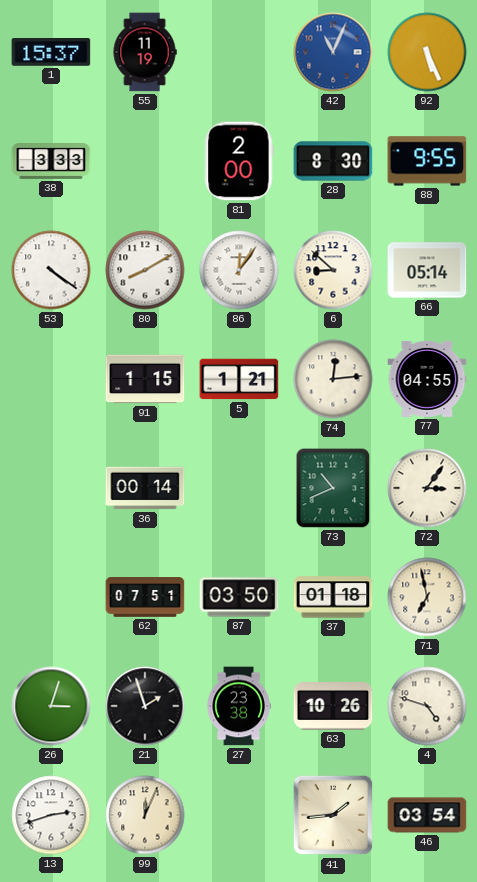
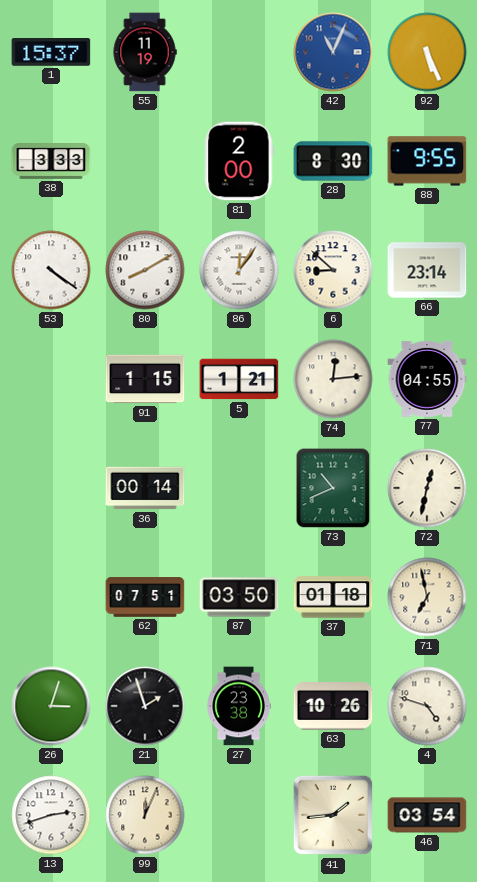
66: 05:14 -> 23:14 (427, 270)
72: 3:06 -> 12:32 (427, 488)
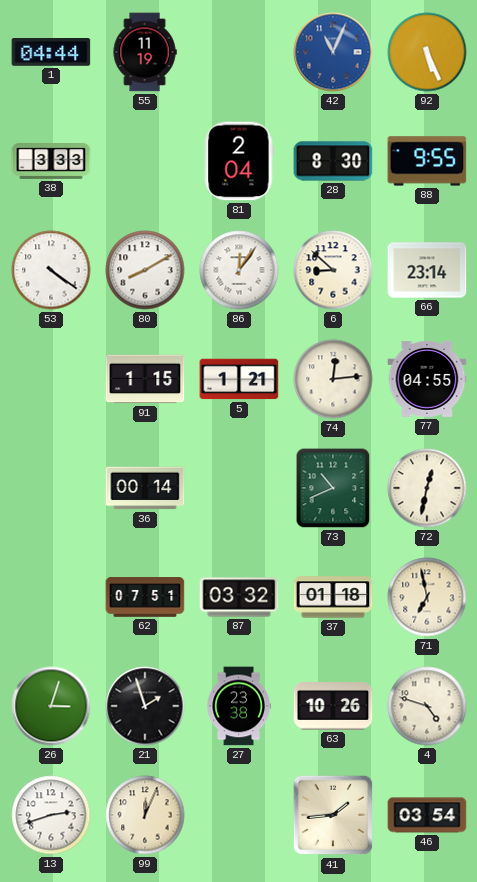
1: 15:37 -> 04:44 (51, 53)
81: 2:00 -> 2:04 (239, 161)
87: 03:50 -> 03:32 (239, 597)
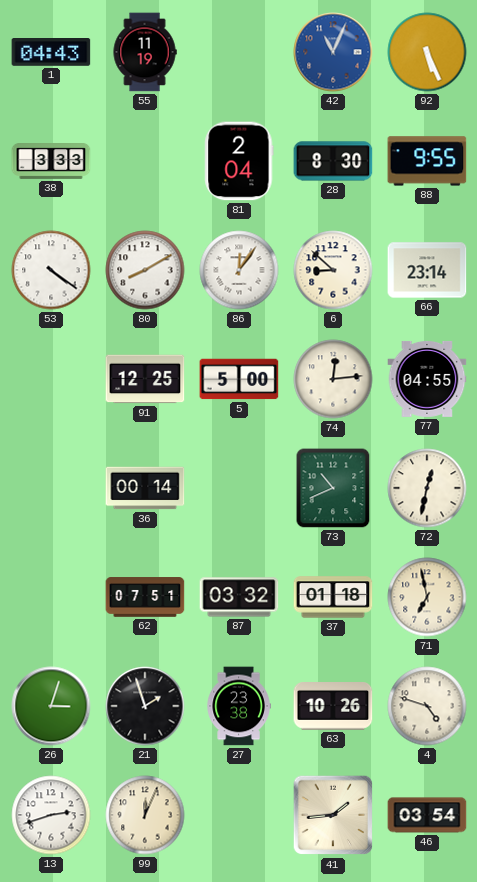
1: 04:44 -> 04:43 (51, 53)
91: 1:15 -> 12:25 (145, 379)
5: 1:21 -> 5:00 (239, 379)
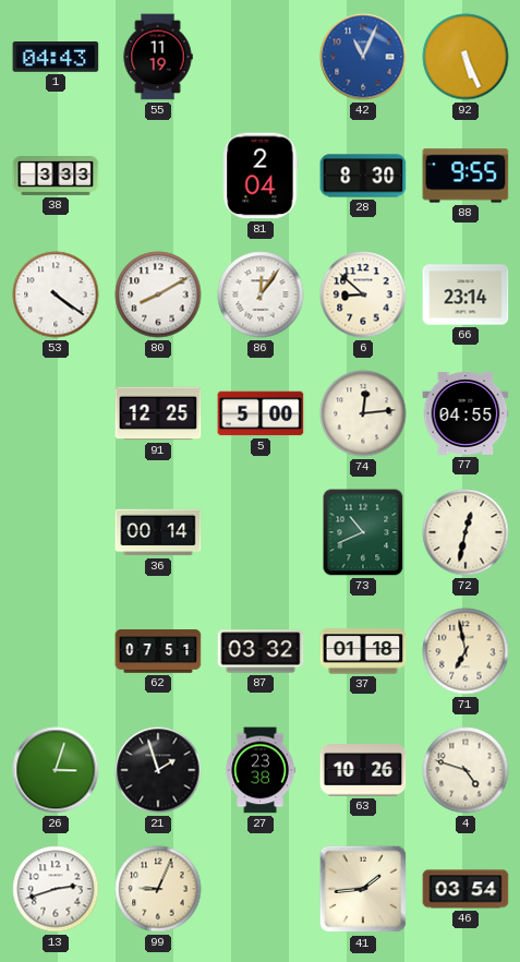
99: 12:04 -> 9:04 (158, 889)
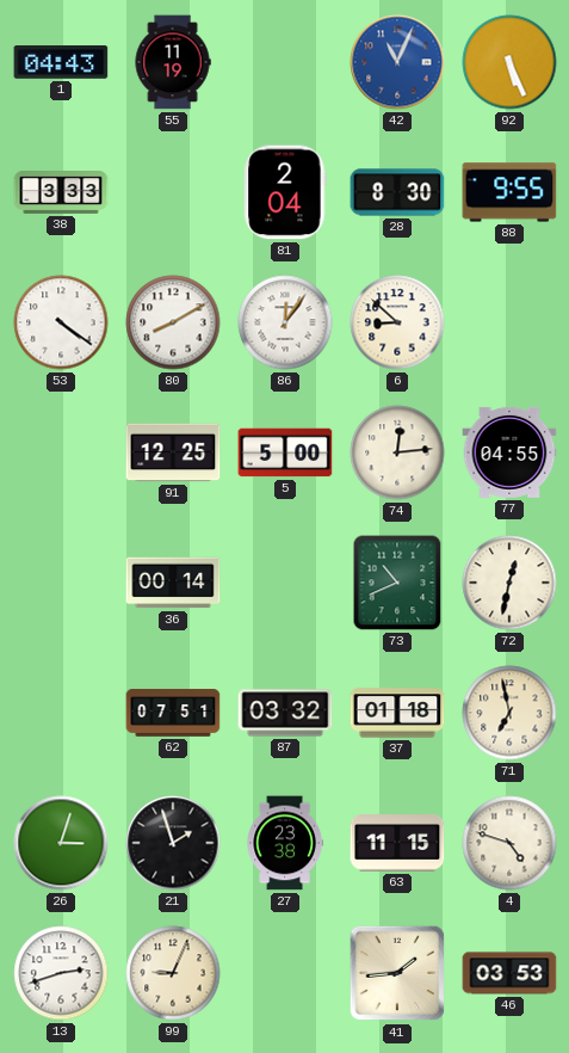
66: 23:14 -> none (465, 294)
63: 10:26 -> 11:15 (397, 844)
46: 03:54 -> 03:53 (509, 973)
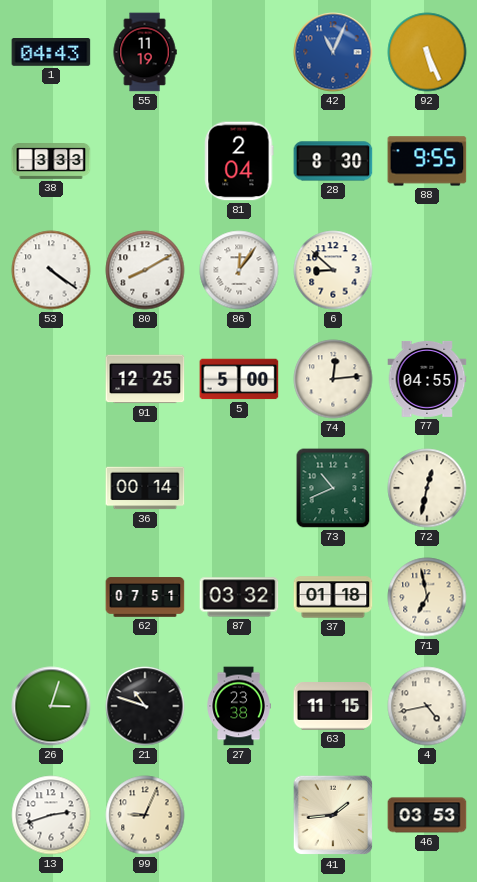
21: 1:57 -> 10:48 (145, 706)
4: 4:48 -> 4:43 (427, 706)
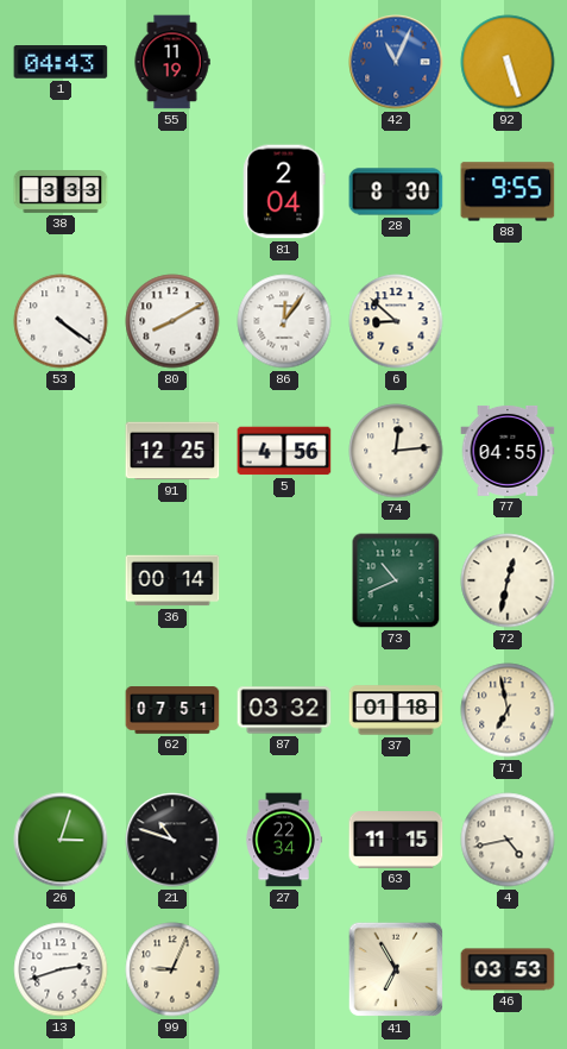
92: 5:26 -> 5:27 (508, 62)
5: 5:00 -> 4:56 (284, 451)
27: 23:38 -> 22:34 (284, 840)
41: 1:44 -> 6:55 (396, 969)
